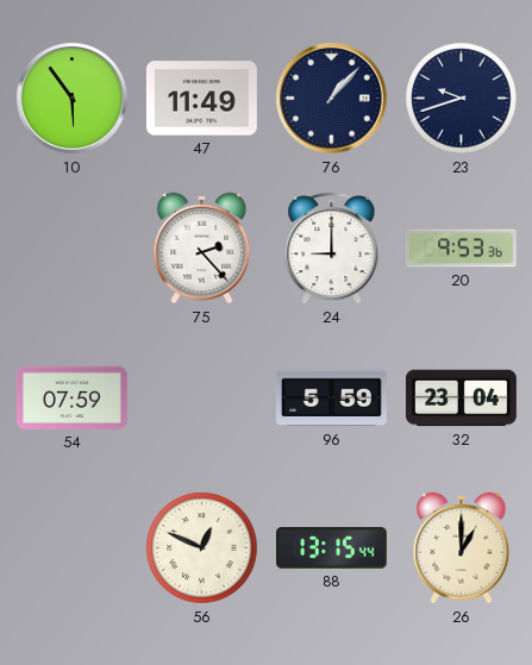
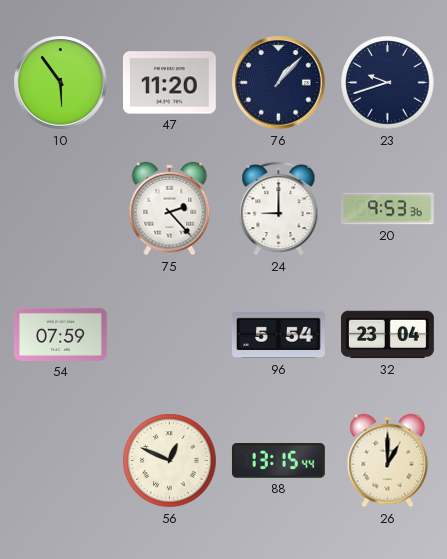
47: 11:49 -> 11:20 (169, 83)
96: 5:59 -> 5:54 (278, 335)
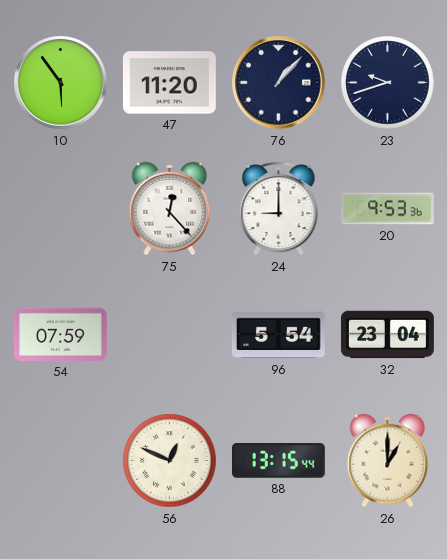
75: 2:23 -> 12:23 (170, 209)
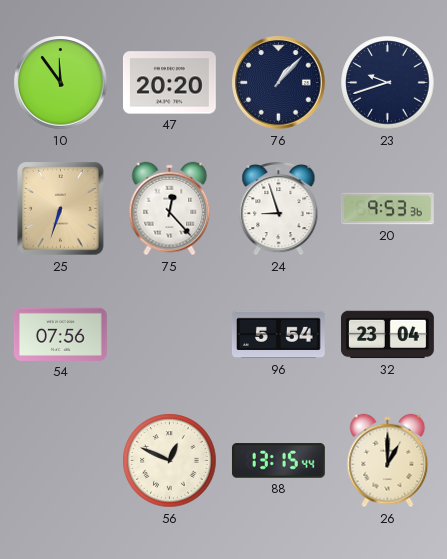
10: 5:54 -> 11:54 (61, 83)
47: 11:20 -> 20:20 (169, 83)
25: none -> 6:33 (61, 209)
24: 9:00 -> 8:57 (279, 208)
54: 07:59 -> 07:56 (60, 334)
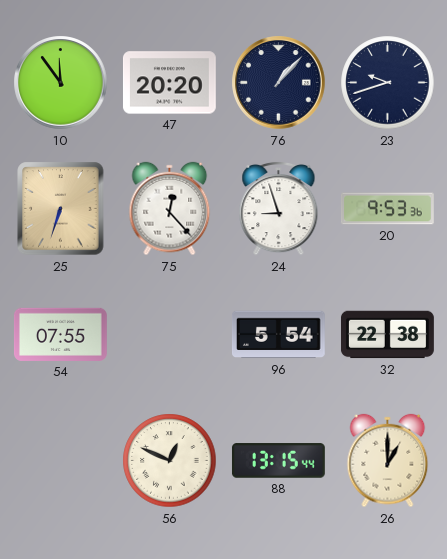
54: 07:56 -> 07:55 (60, 334)
32: 23:04 -> 22:38 (388, 335)
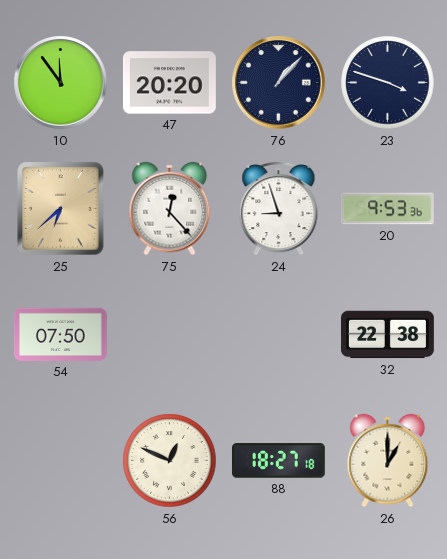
23: 9:42 -> 3:48 (388, 83)
25: 6:33 -> 6:38 (61, 209)
54: 07:55 -> 07:50 (60, 334)
96: 5:54 -> none (278, 335)
88: 13:15 -> 18:27 (278, 461)
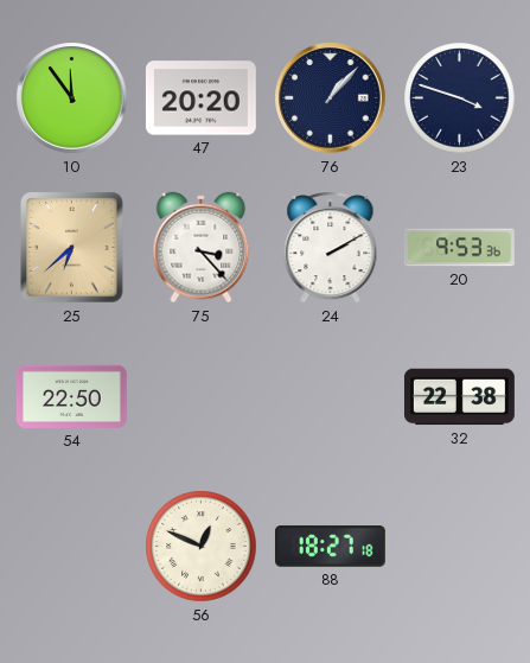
75: 12:23 -> 3:23 (202, 248)
24: 8:57 -> 2:10 (331, 247)
54: 07:50 -> 22:50 (71, 396)
26: 1:00 -> none (388, 461)
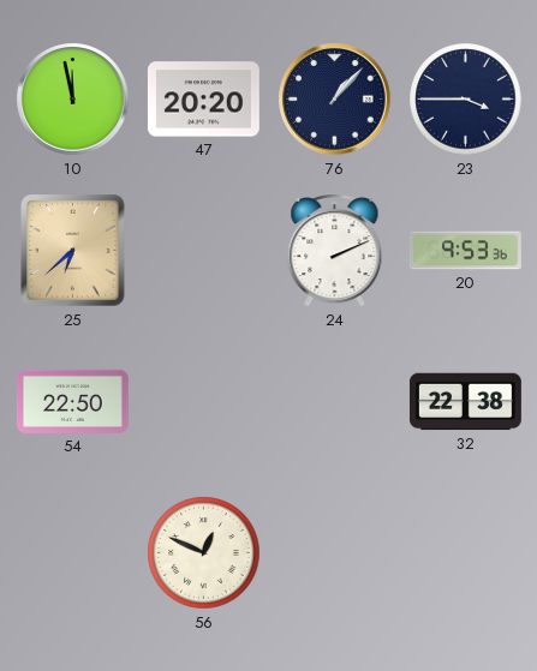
10: 11:54 -> 11:58 (73, 100)
23: 3:48 -> 3:45 (466, 100)
75: 3:23 -> none (202, 248)
24: 2:10 -> 2:11 (335, 250)
88: 18:27 -> none (330, 547)
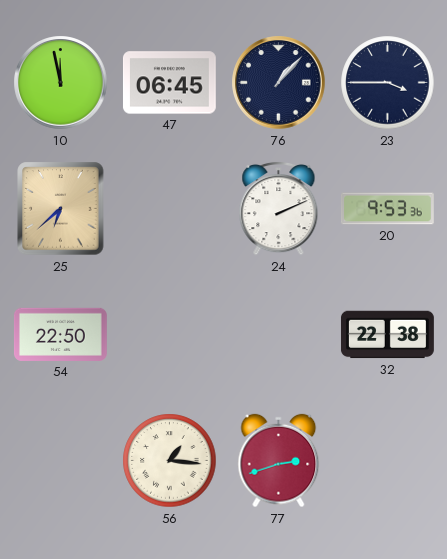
47: 20:20 -> 06:45 (169, 83)
56: 12:49 -> 1:16 (170, 461)
77: none -> 2:42 (279, 461)
